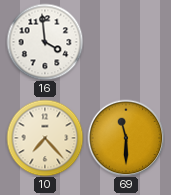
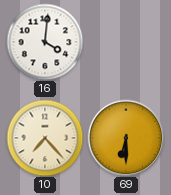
16: 3:59 -> 4:01 (45, 42)
69: 11:30 -> 6:30 (126, 138)
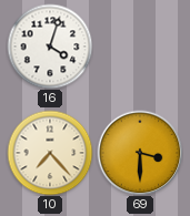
16: 4:01 -> 4:03 (50, 47)
69: 6:30 -> 3:30 (140, 153)
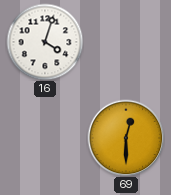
10: 7:23 -> none (50, 153)
69: 3:30 -> 12:30 (126, 138)
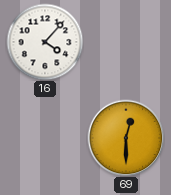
16: 4:03 -> 4:07 (45, 42)
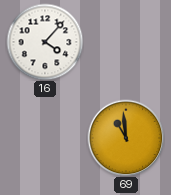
69: 12:30 -> 10:59 (126, 138)
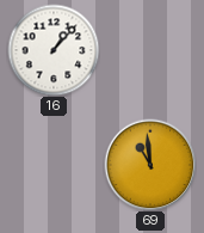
16: 4:07 -> 1:07 (54, 50)
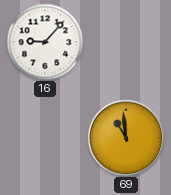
16: 1:07 -> 9:07 (45, 42)
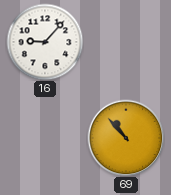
69: 10:59 -> 10:53 (126, 138)
